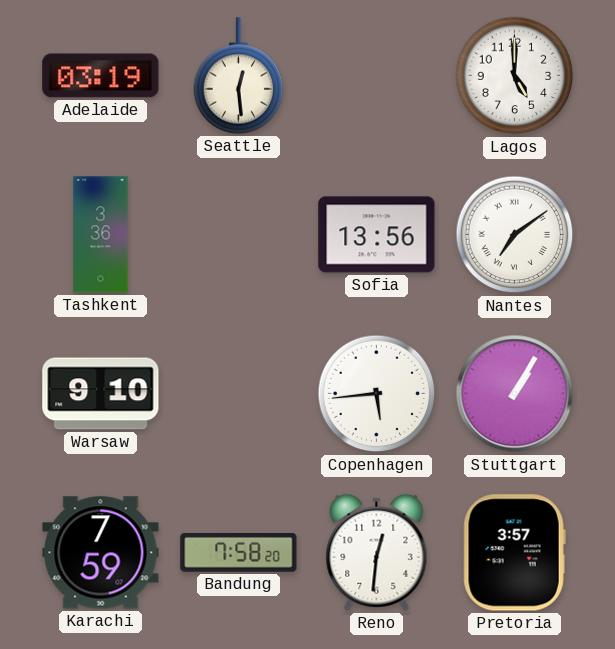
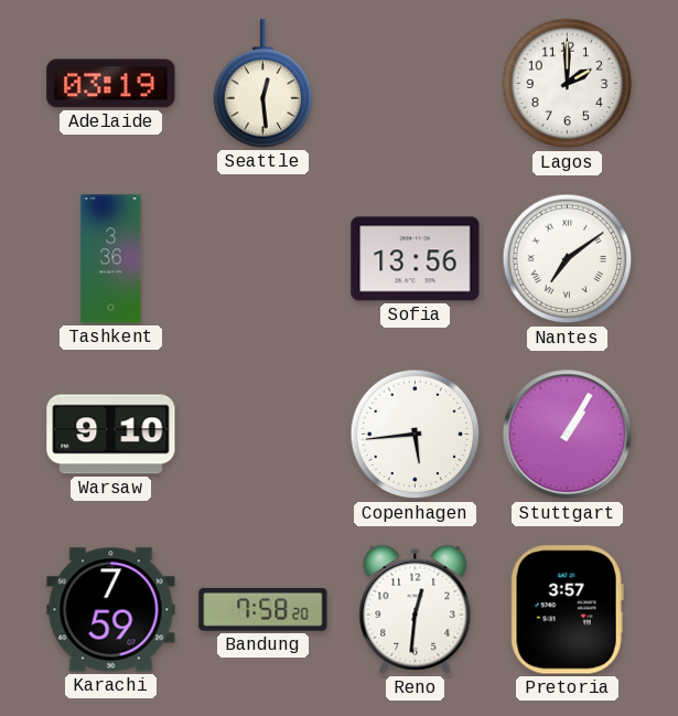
Lagos: 5:00 -> 2:00 (568, 84)
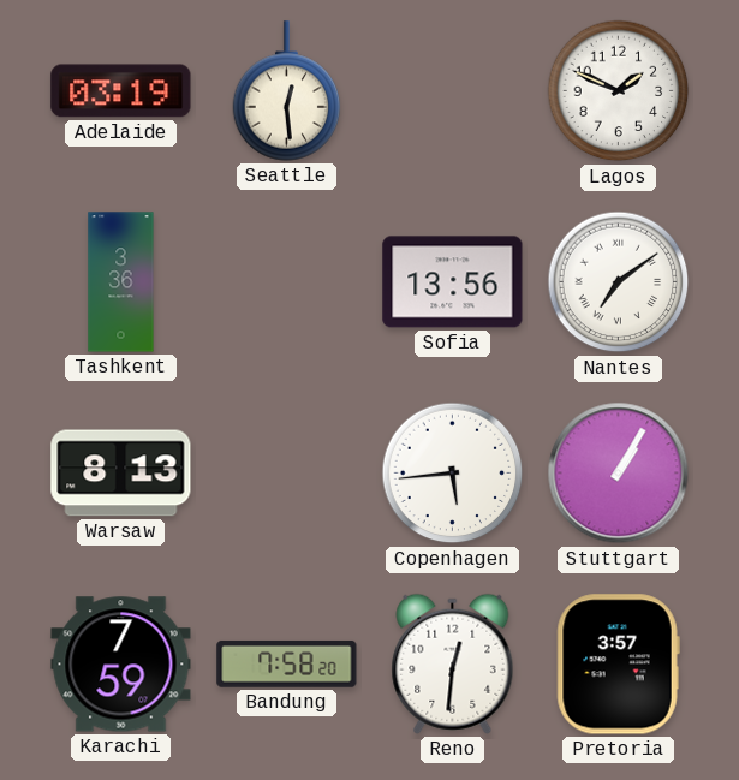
Lagos: 2:00 -> 1:49 (619, 91)
Warsaw: 9:10 -> 8:13 (121, 474)
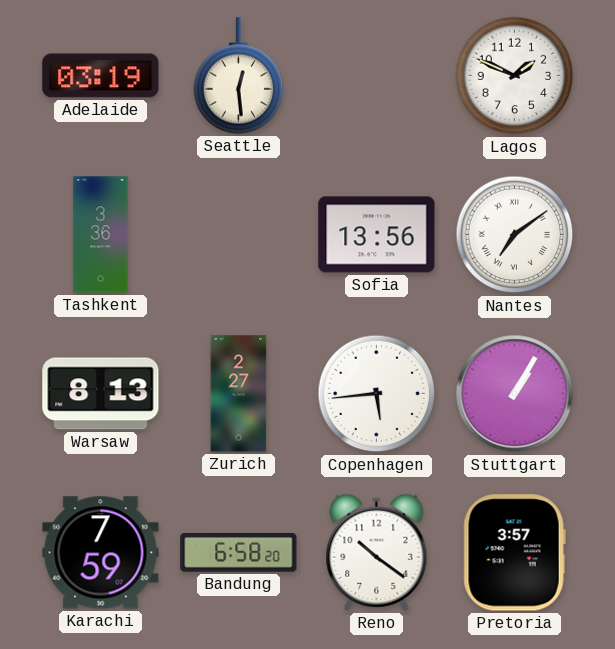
Zurich: none -> 2:27 (239, 394)
Bandung: 7:58 -> 6:58 (239, 553)
Reno: 12:31 -> 10:21 (377, 552)
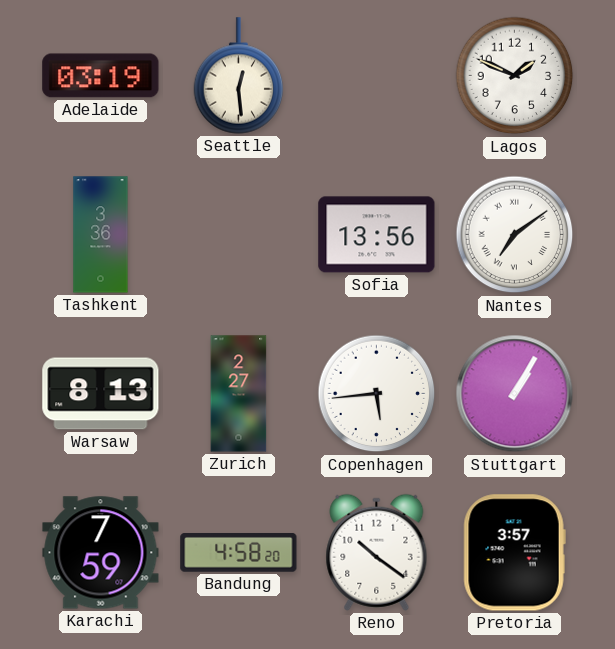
Bandung: 6:58 -> 4:58 (239, 553)
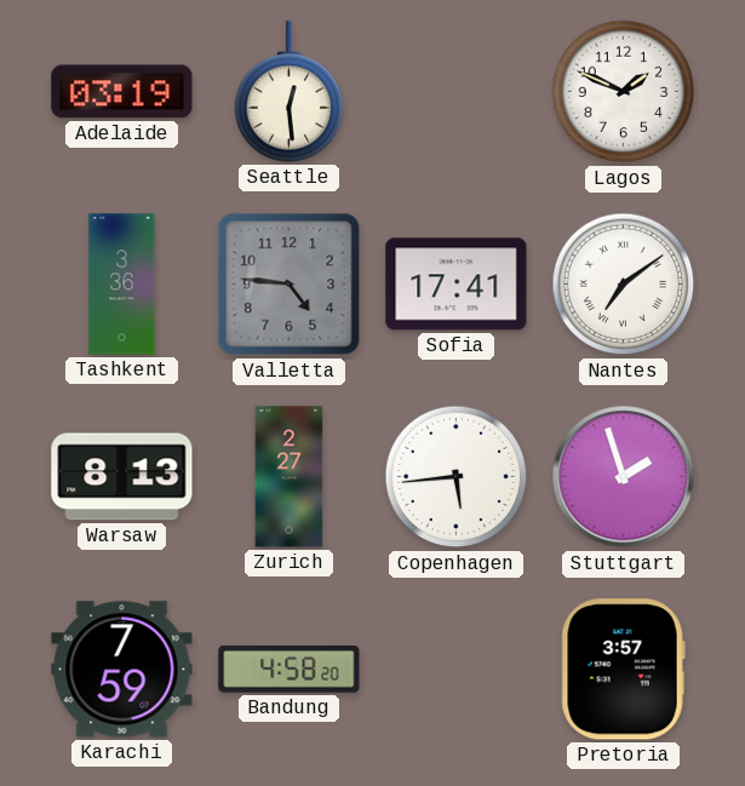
Valletta: none -> 4:46 (290, 285)
Sofia: 13:56 -> 17:41 (457, 285)
Stuttgart: 1:05 -> 1:57 (624, 477)
Reno: 10:21 -> none (377, 552)
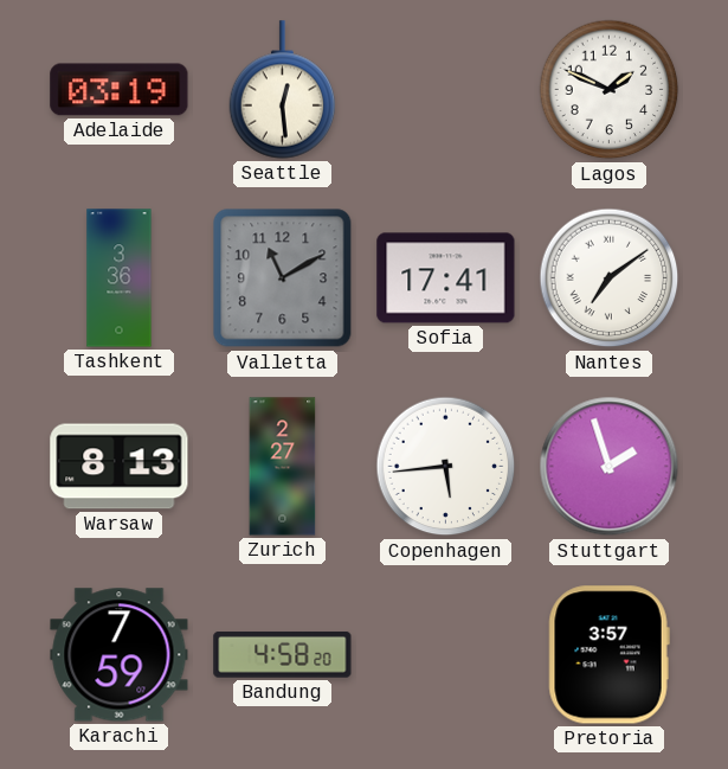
Valletta: 4:46 -> 11:10 (283, 278)
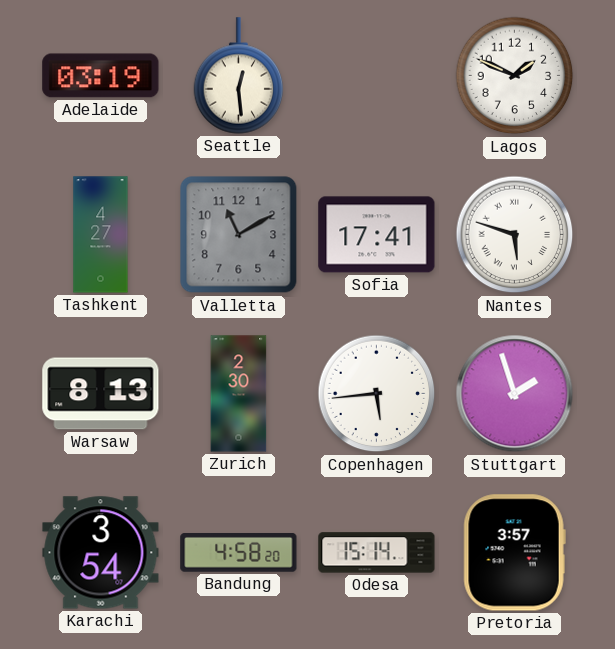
Tashkent: 3:36 -> 4:27 (101, 235)
Nantes: 7:09 -> 5:48 (515, 235)
Zurich: 2:27 -> 2:30 (239, 394)
Karachi: 7:59 -> 3:54 (101, 553)
Odesa: none -> 15:14 (377, 553)
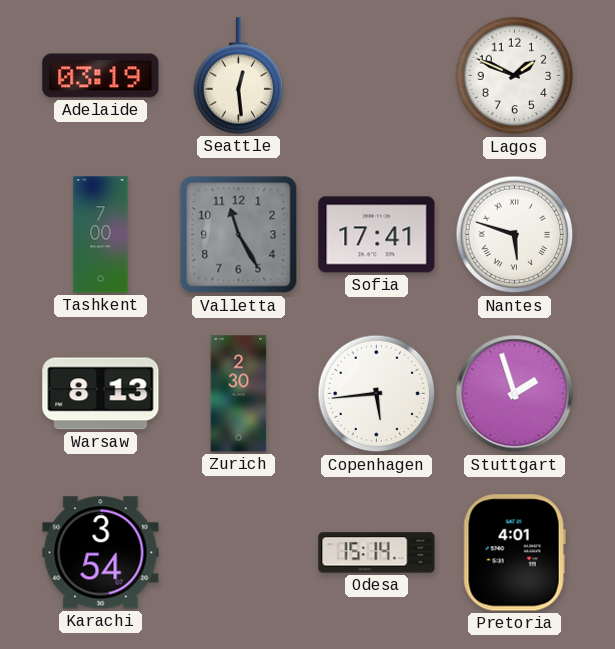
Tashkent: 4:27 -> 7:00 (101, 235)
Valletta: 11:10 -> 11:25 (239, 235)
Bandung: 4:58 -> none (239, 553)
Pretoria: 3:57 -> 4:01 (514, 553)
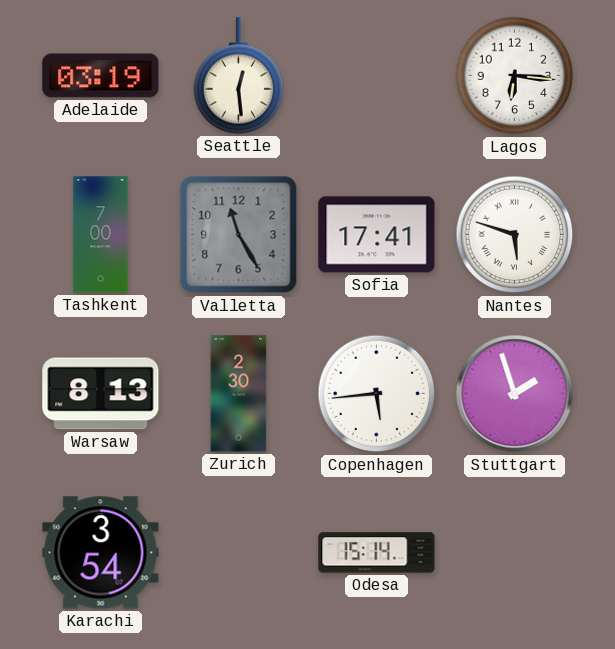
Lagos: 1:49 -> 6:16 (515, 76)
Pretoria: 4:01 -> none (514, 553)
